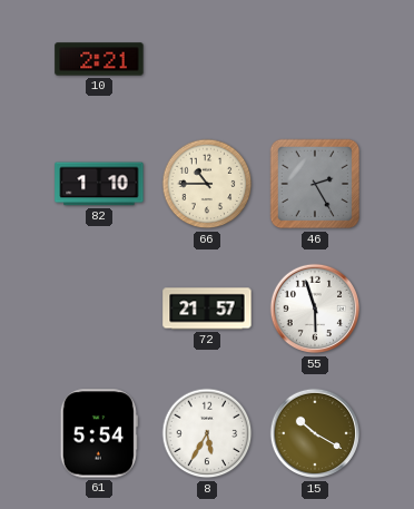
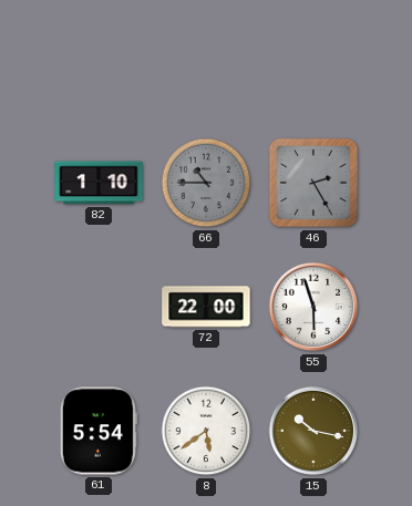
10: 2:21 -> none (99, 59)
66 dial: cream -> grey (206, 183)
72: 21:57 -> 22:00 (206, 307)
8: 5:35 -> 5:39 (206, 431)
15: 10:20 -> 10:17 (313, 431)
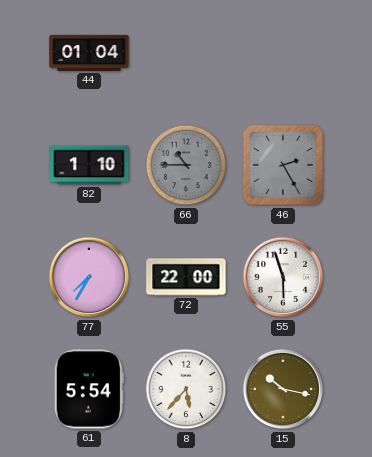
44: none -> 01:04 (89, 53)
77: none -> 7:35 (89, 277)
8: 5:39 -> 5:37 (186, 389)
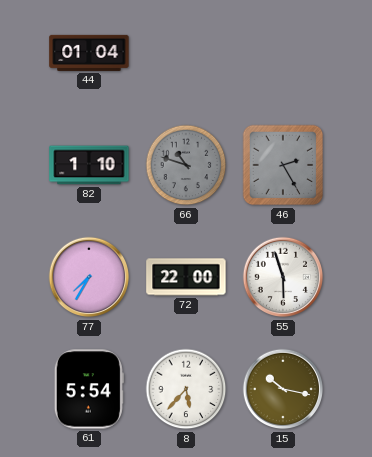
66: 10:45 -> 10:48 (186, 165)
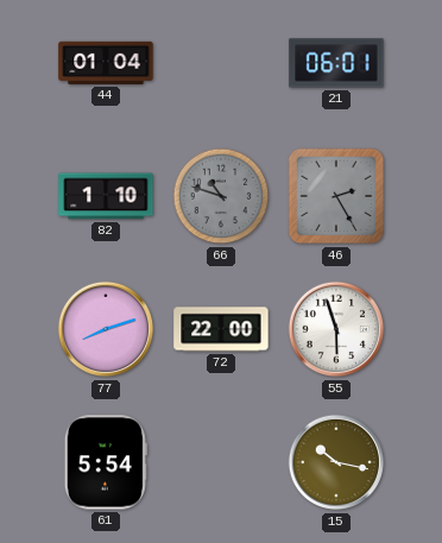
21: none -> 06:01 (336, 63)
77: 7:35 -> 8:12 (106, 329)
8: 5:37 -> none (186, 389)
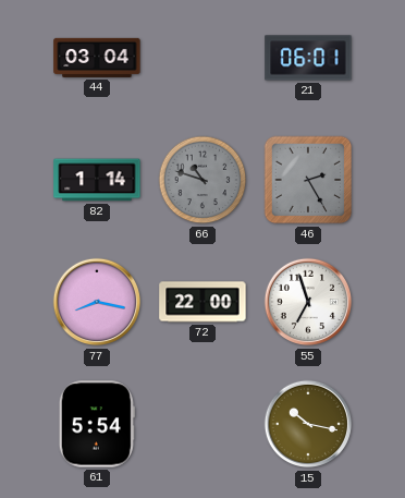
44: 01:04 -> 03:04 (97, 58)
82: 1:10 -> 1:14 (97, 180)
77: 8:12 -> 8:17 (97, 302)
55: 5:57 -> 6:57 (308, 302)
